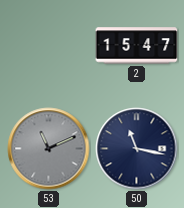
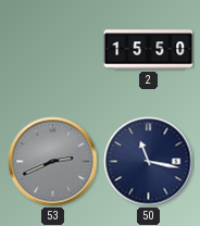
2: 15:47 -> 15:50 (149, 50)
53: 11:11 -> 2:41 (53, 162)
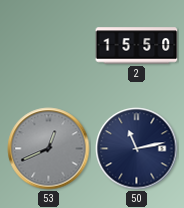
53: 2:41 -> 12:41 (49, 149)
50: 11:17 -> 11:13 (137, 149)
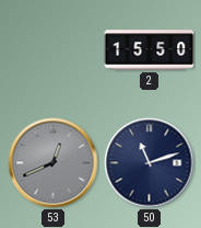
50: 11:13 -> 11:12 (150, 163)
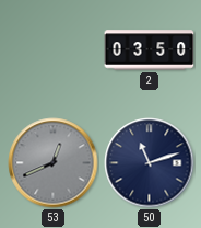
2: 15:50 -> 03:50 (150, 50)
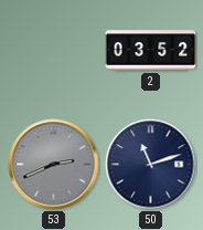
2: 03:50 -> 03:52 (151, 51)
53: 12:41 -> 2:41 (54, 165)
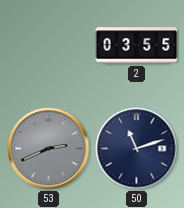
2: 03:52 -> 03:55 (137, 46)
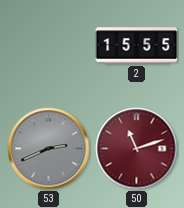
2: 03:55 -> 15:55 (137, 46)
50 dial: navy -> burgundy (137, 149)
